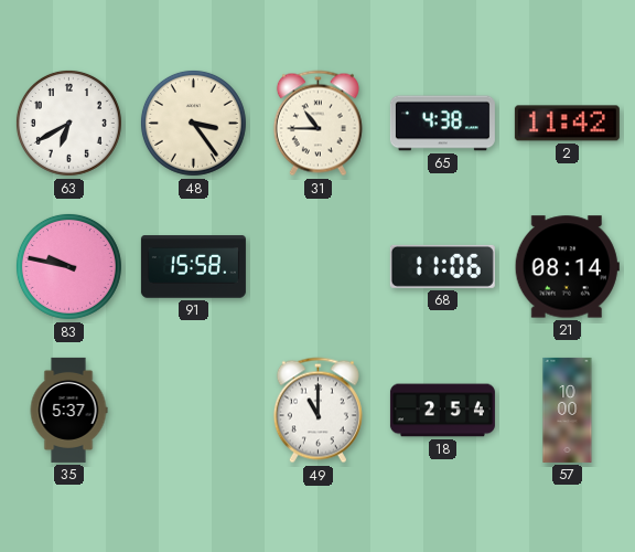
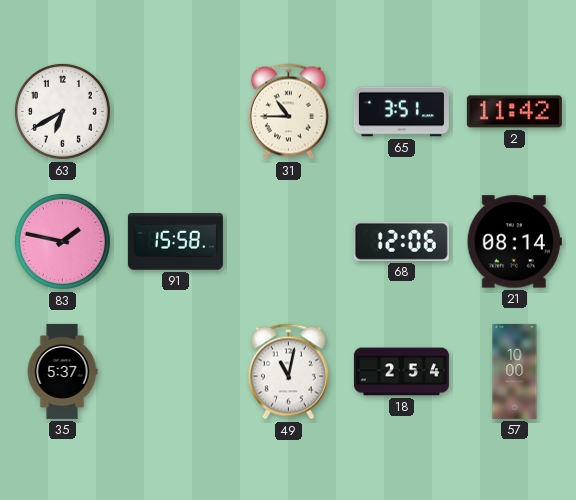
48: 3:24 -> none (193, 123)
65: 4:38 -> 3:51 (401, 112)
83: 9:47 -> 1:47 (62, 241)
68: 11:06 -> 12:06 (401, 241)
49: 11:00 -> 11:02 (288, 372)
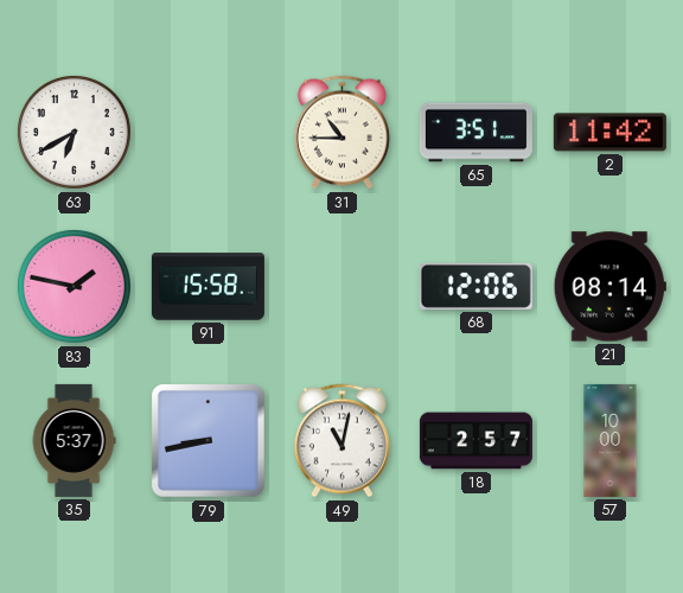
79: none -> 8:43 (209, 441)
18: 2:54 -> 2:57 (475, 441)
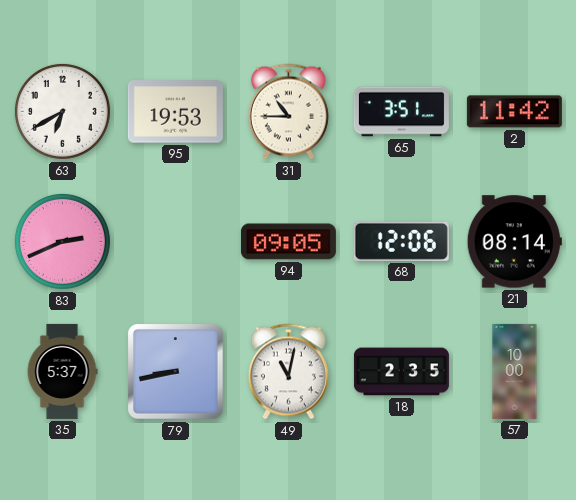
95: none -> 19:53 (175, 112)
83: 1:47 -> 2:41 (62, 241)
91: 15:58 -> none (208, 287)
94: none -> 09:05 (288, 242)
18: 2:57 -> 2:35 (401, 372)
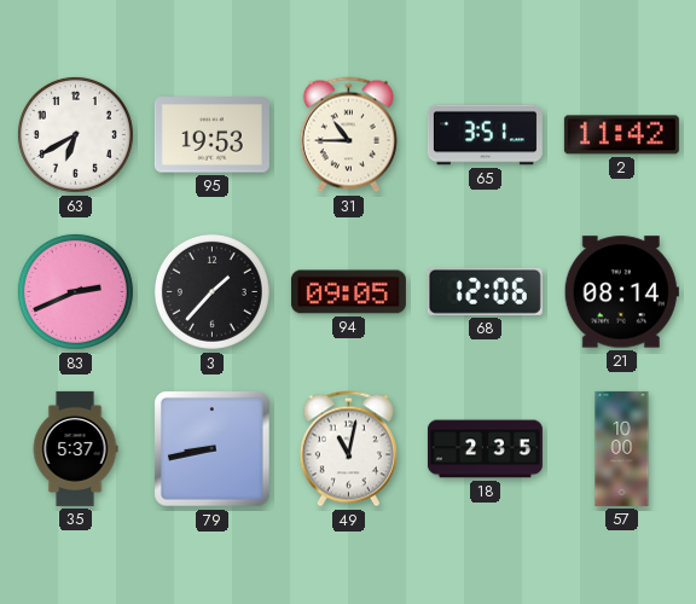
3: none -> 1:37 (211, 291)
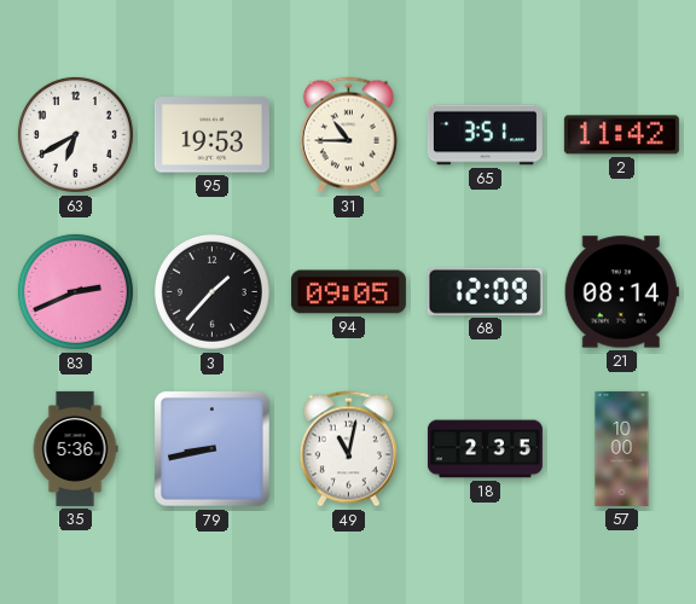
68: 12:06 -> 12:09 (485, 291)
35: 5:37 -> 5:36 (75, 448)
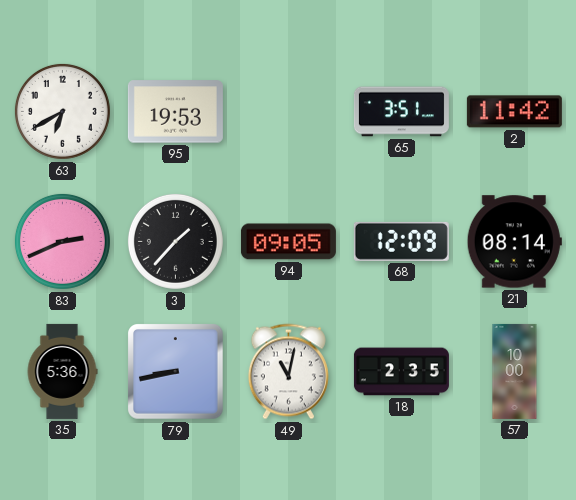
31: 10:45 -> none (348, 135)
